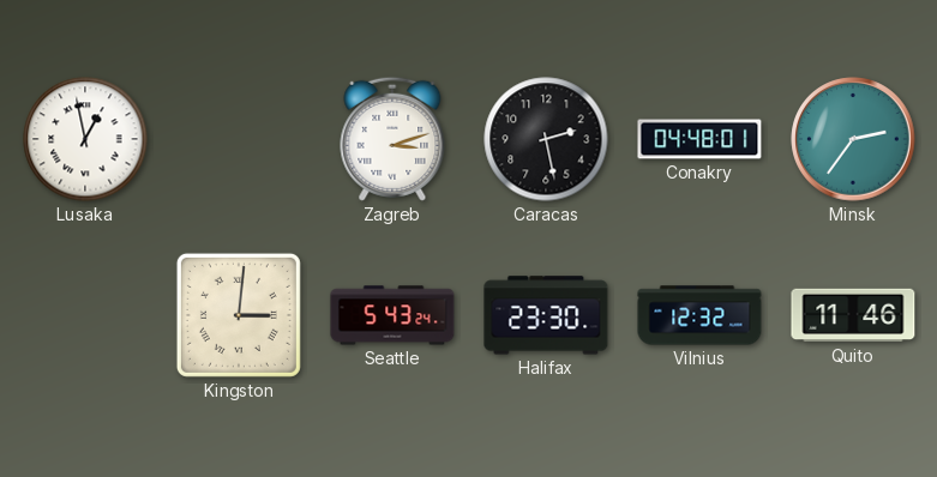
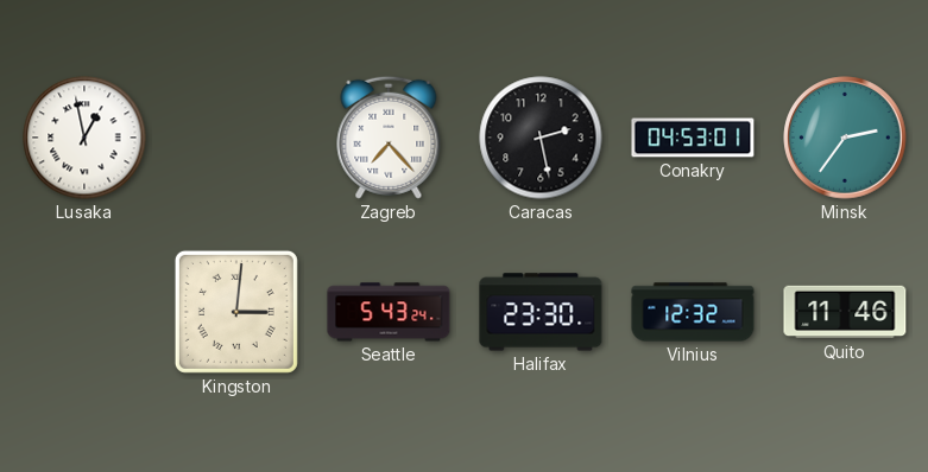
Zagreb: 3:12 -> 7:23 (389, 138)
Conakry: 04:48 -> 04:53 (693, 138)
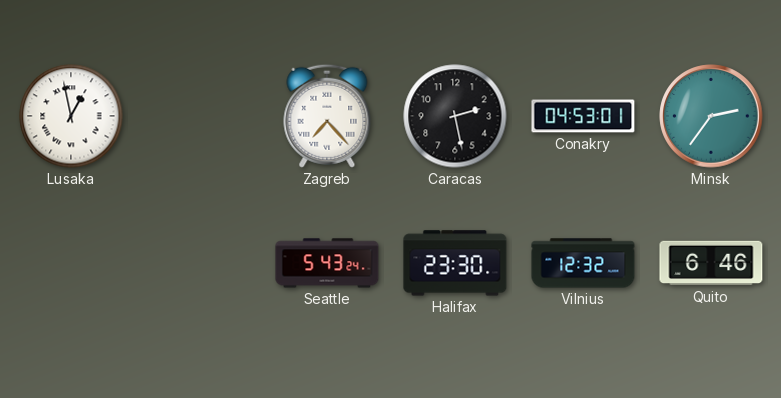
Kingston: 3:01 -> none (236, 312)
Quito: 11:46 -> 6:46 (711, 263)
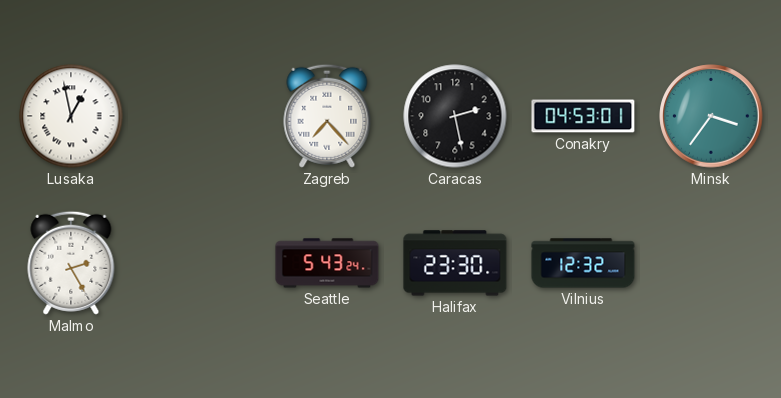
Minsk: 2:36 -> 3:36 (711, 116)
Malmo: none -> 2:25 (71, 263)
Quito: 6:46 -> none (711, 263)
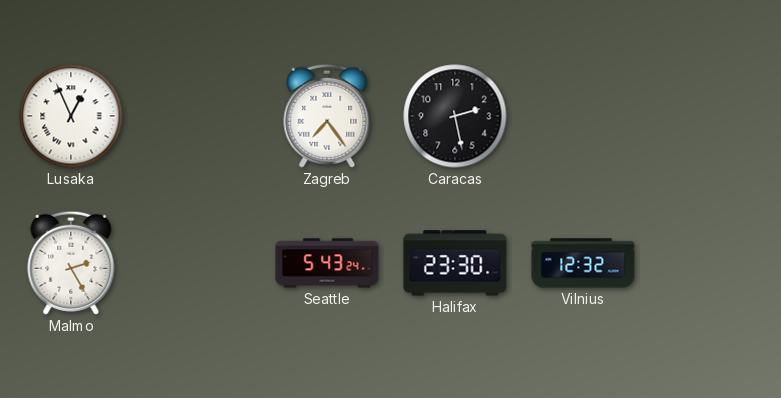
Lusaka: 12:58 -> 12:56 (71, 116)
Zagreb: 7:23 -> 7:24 (327, 116)
Conakry: 04:53 -> none (583, 116)
Minsk: 3:36 -> none (711, 116)
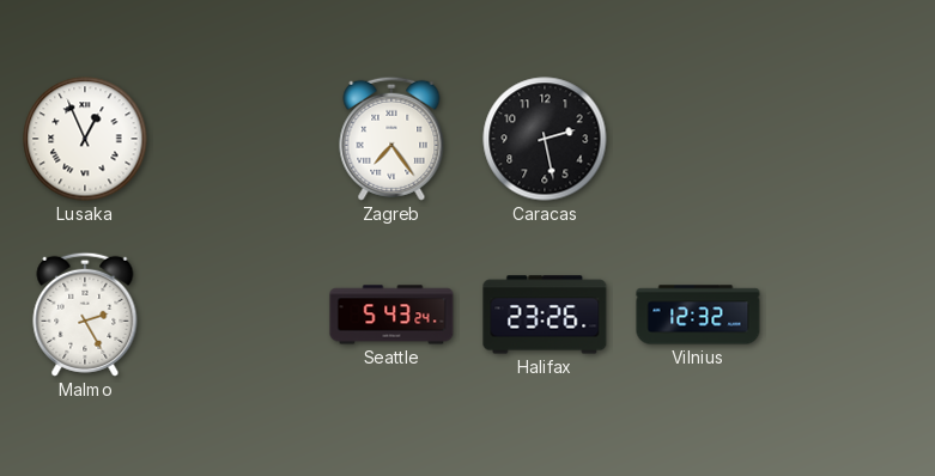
Halifax: 23:30 -> 23:26 (545, 315)
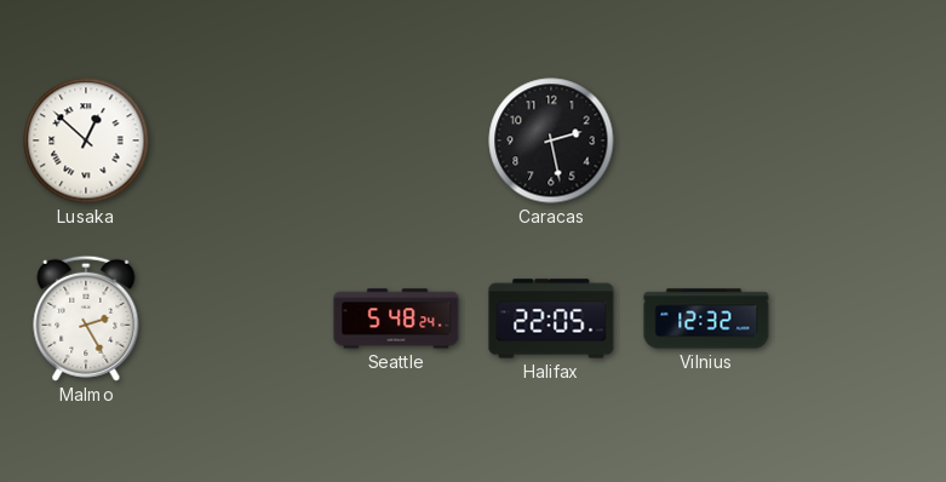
Lusaka: 12:56 -> 12:52 (86, 140)
Zagreb: 7:24 -> none (391, 139)
Seattle: 5:43 -> 5:48 (396, 319)
Halifax: 23:26 -> 22:05 (551, 319)
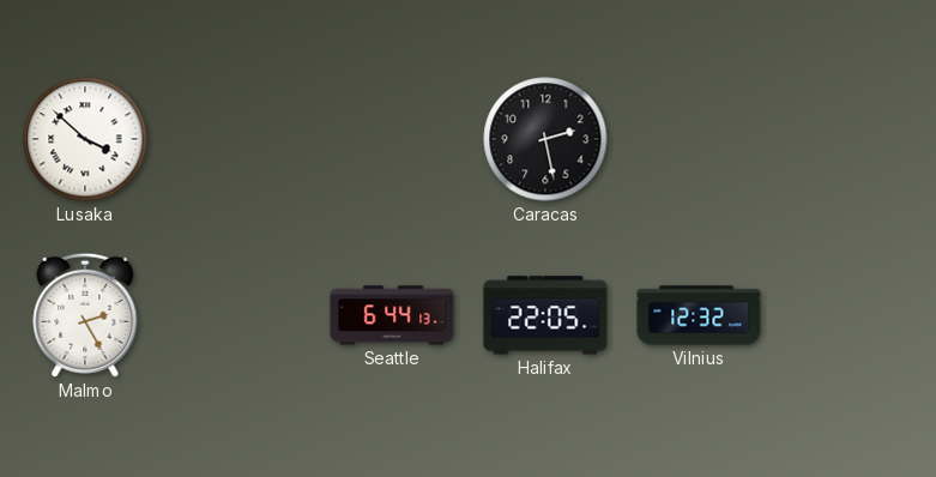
Lusaka: 12:52 -> 3:52 (85, 139)
Seattle: 5:48 -> 6:44 (392, 315)
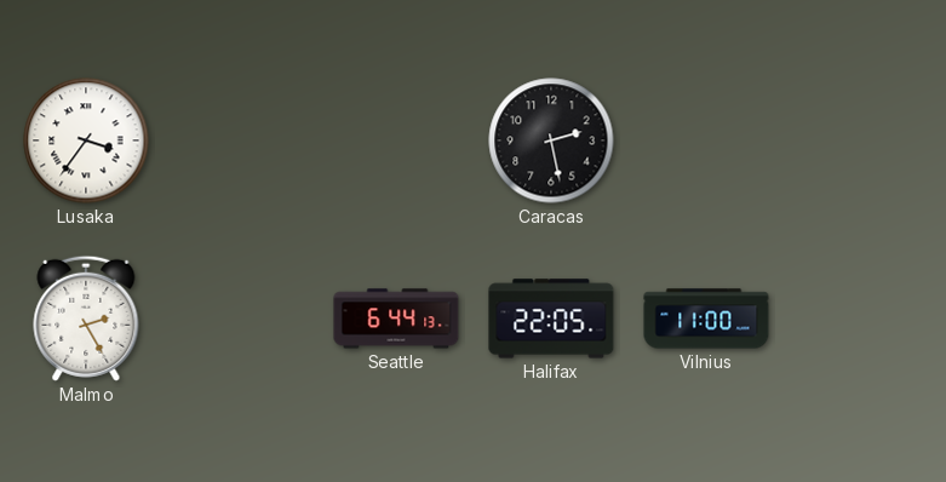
Lusaka: 3:52 -> 3:36 (86, 140)
Vilnius: 12:32 -> 11:00 (706, 319)
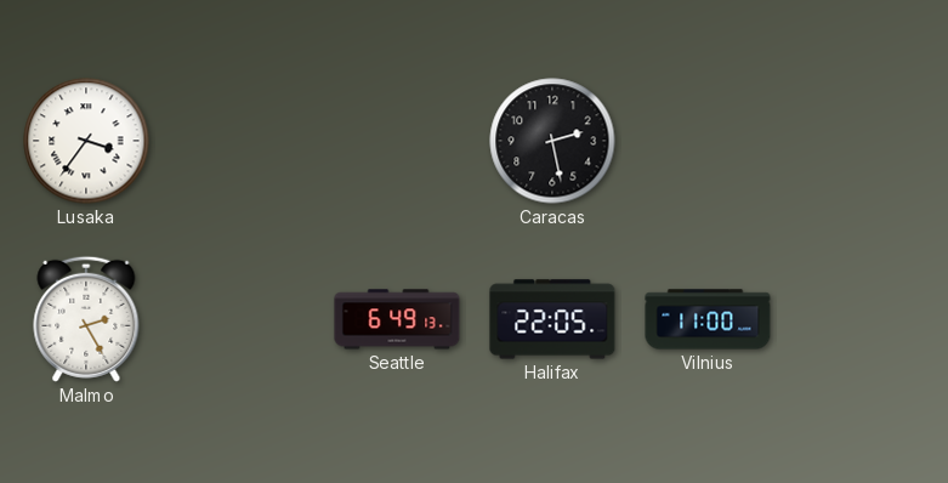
Seattle: 6:44 -> 6:49 (397, 319)
